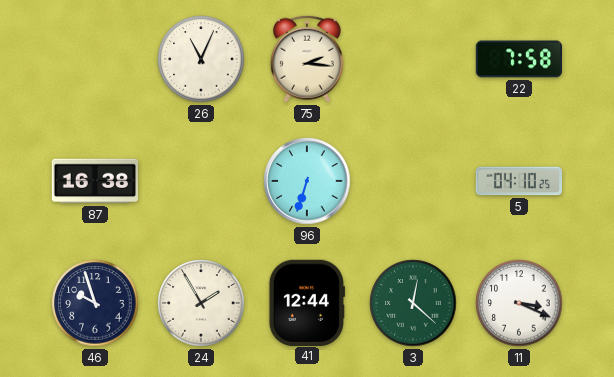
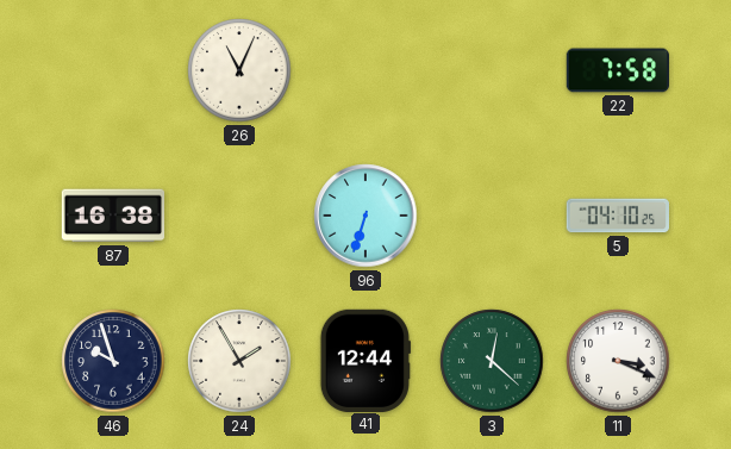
75: 2:16 -> none (307, 59)
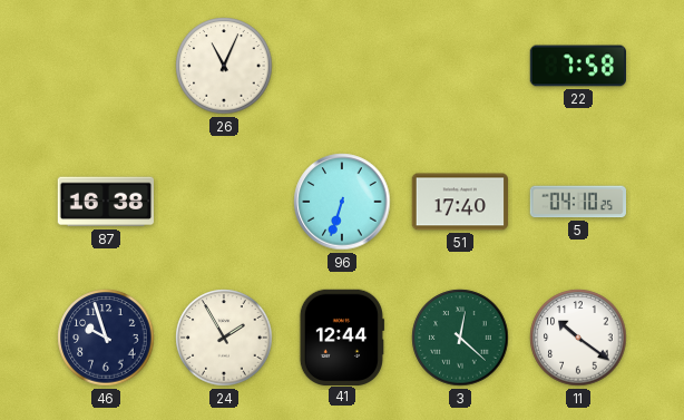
51: none -> 17:40 (459, 202)
11: 3:19 -> 10:21 (578, 338)
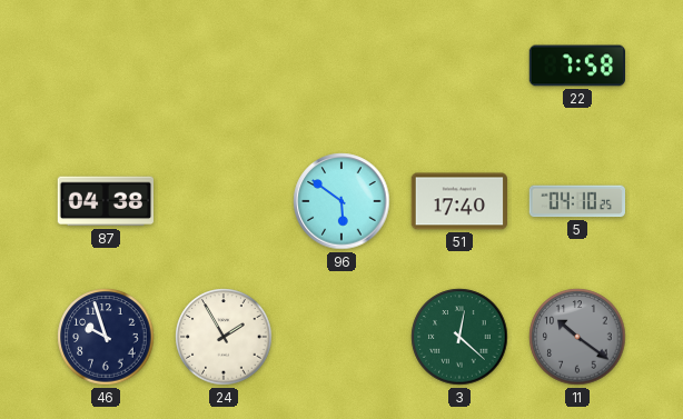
26: 11:04 -> none (224, 66)
87: 16:38 -> 04:38 (105, 201)
96: 6:33 -> 5:51 (341, 201)
41: 12:44 -> none (342, 336)
11 dial: white -> grey (577, 337)
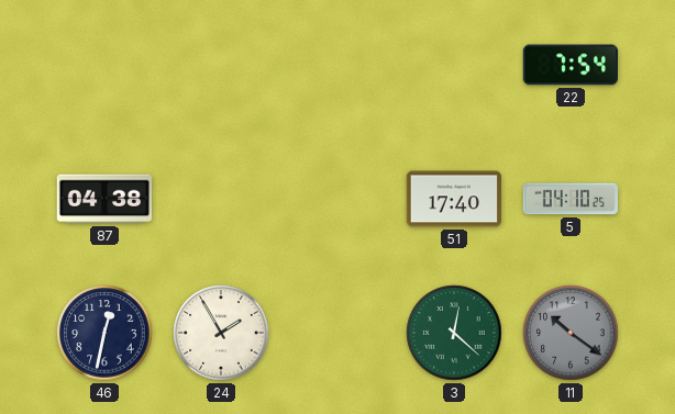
22: 7:58 -> 7:54 (569, 65)
96: 5:51 -> none (341, 201)
46: 9:57 -> 12:32 (104, 333)
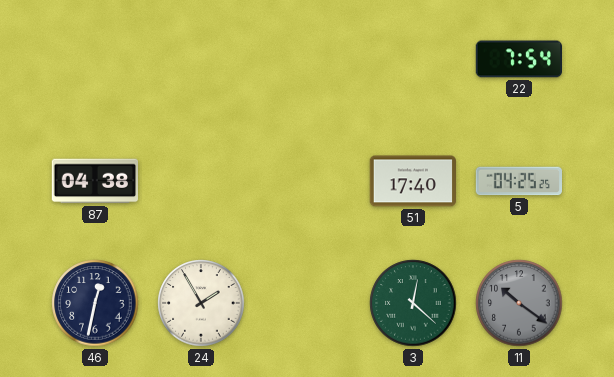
5: 04:10 -> 04:25 (518, 181)
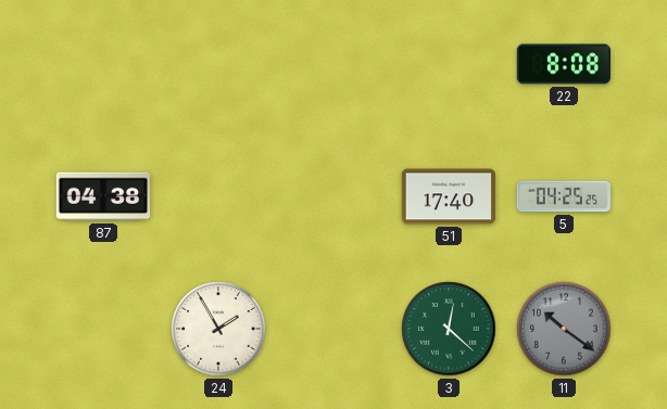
22: 7:54 -> 8:08 (563, 64)
46: 12:32 -> none (95, 303)
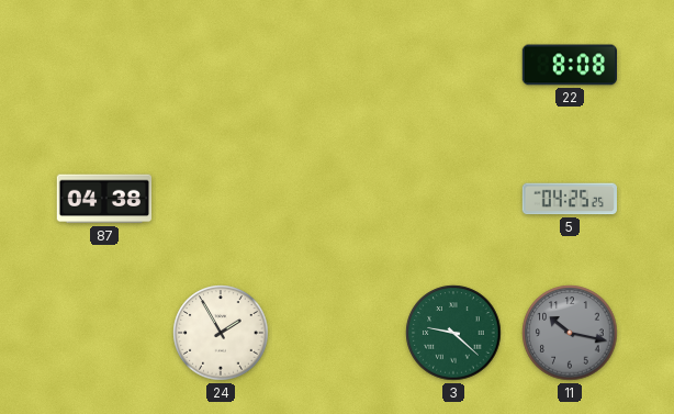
51: 17:40 -> none (448, 196)
3: 12:22 -> 9:22 (453, 333)
11: 10:21 -> 10:17 (570, 333)
